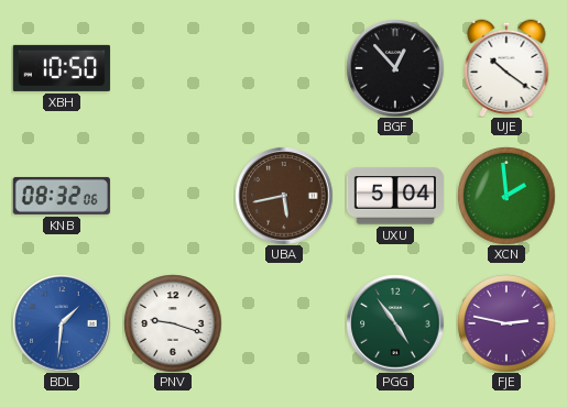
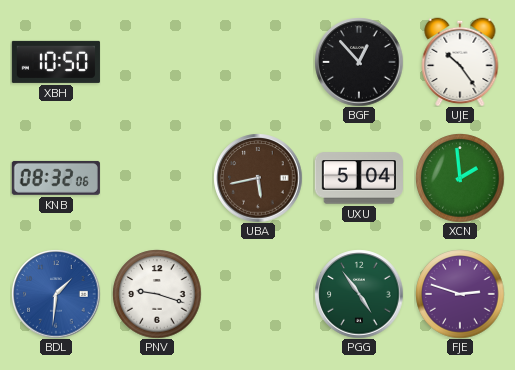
UJE: 10:21 -> 10:24 (460, 62)
FJE: 2:47 -> 2:48 (460, 294)
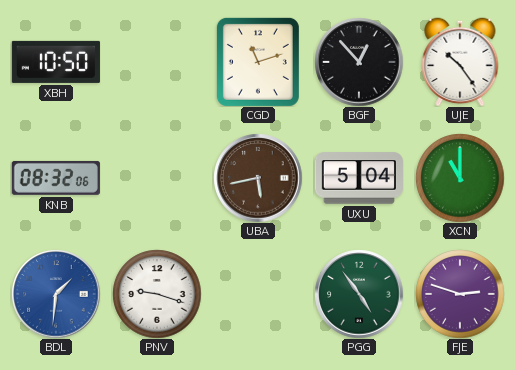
CGD: none -> 11:12 (258, 62)
XCN: 1:59 -> 11:00 (460, 178)
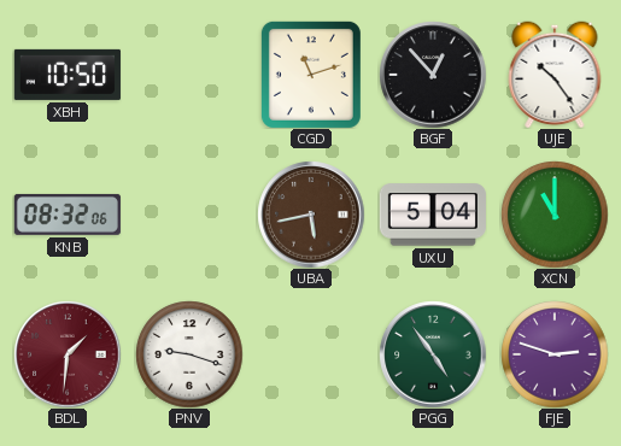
BDL dial: blue -> burgundy (68, 354)
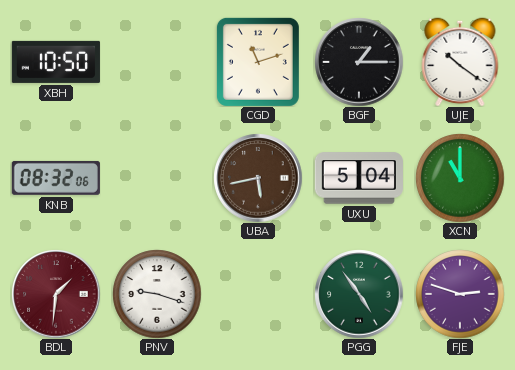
BGF: 12:53 -> 1:15 (359, 62)
UJE: 10:24 -> 10:21 (460, 62)
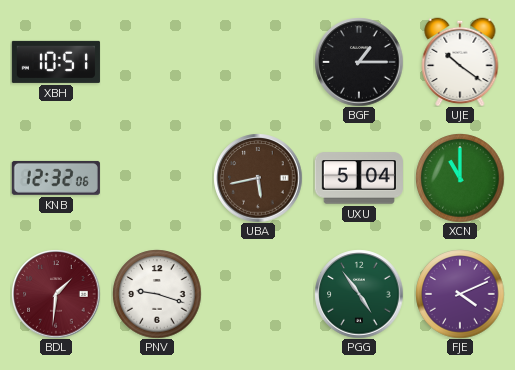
XBH: 10:50 -> 10:51 (56, 62)
CGD: 11:12 -> none (258, 62)
KNB: 08:32 -> 12:32 (56, 178)
FJE: 2:48 -> 4:11 (460, 294)
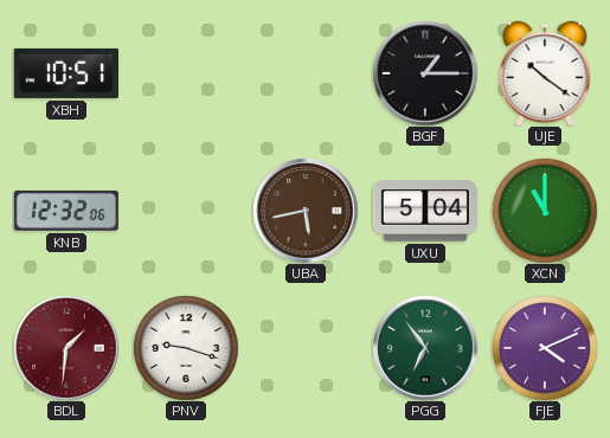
PGG: 4:54 -> 6:54 (425, 348)
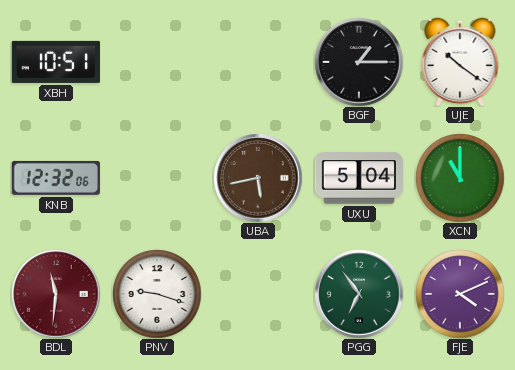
BDL: 1:31 -> 11:31 (56, 294)
